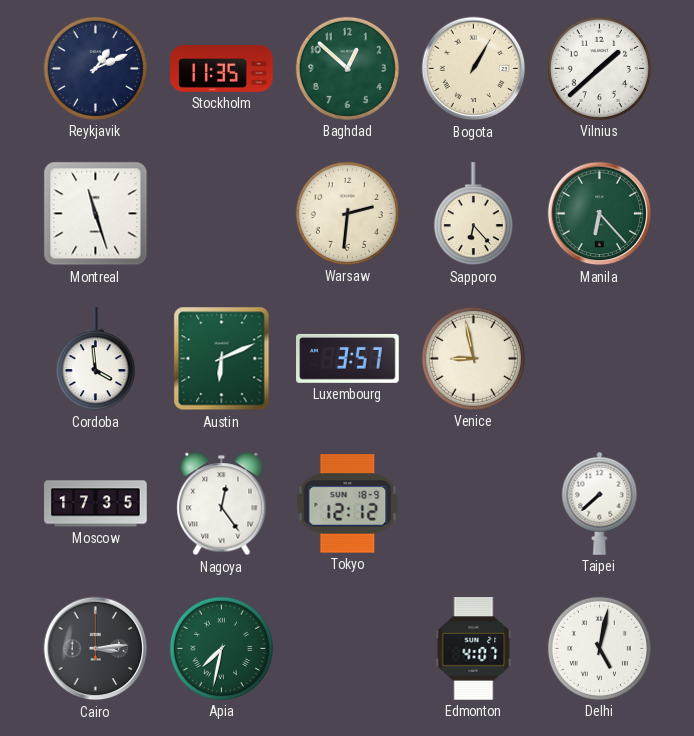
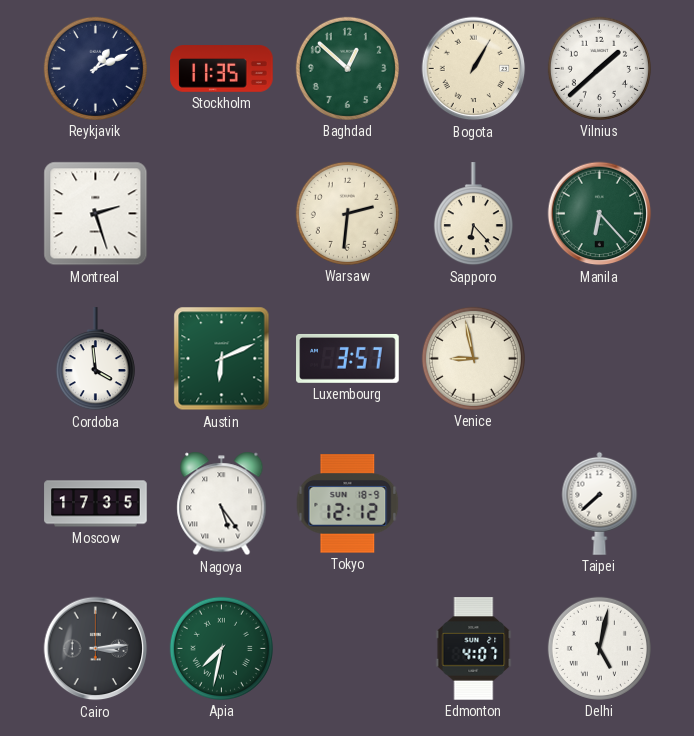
Montreal: 11:27 -> 2:27 (96, 214)
Nagoya: 12:24 -> 5:24 (222, 504)
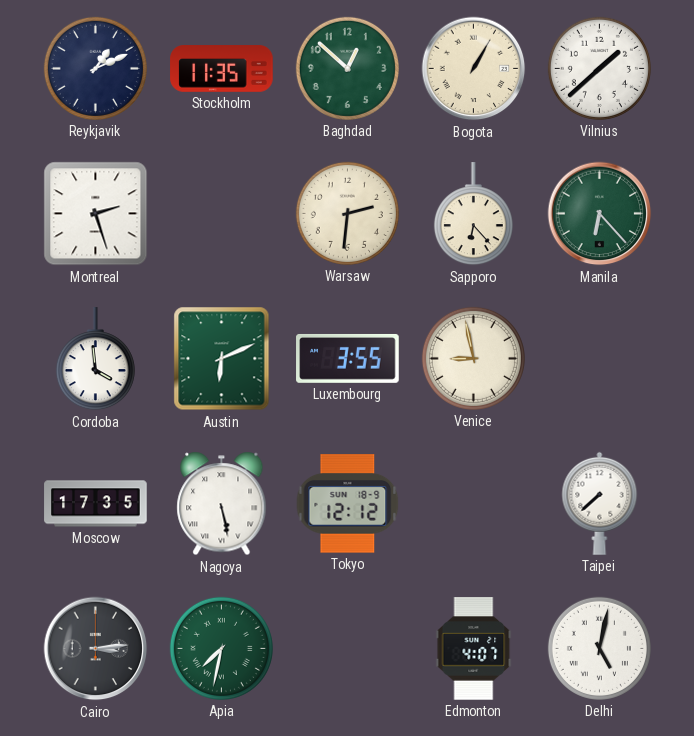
Luxembourg: 3:57 -> 3:55 (348, 358)
Nagoya: 5:24 -> 5:28 (222, 504)
